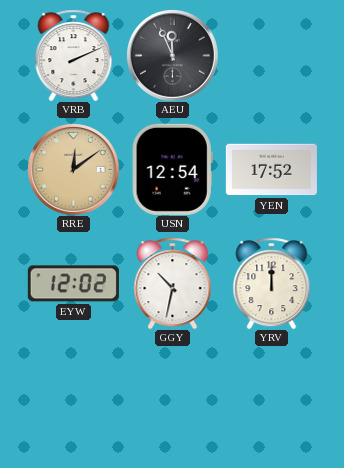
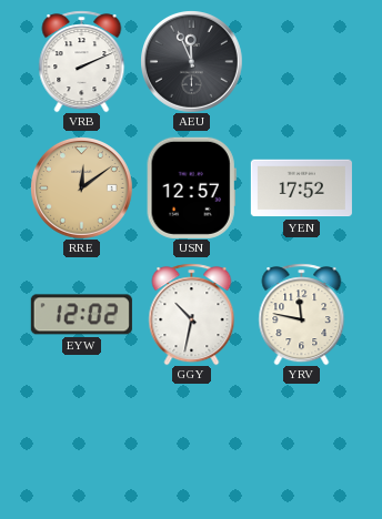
USN: 12:54 -> 12:57 (191, 187)
YRV: 12:00 -> 11:47 (302, 314)
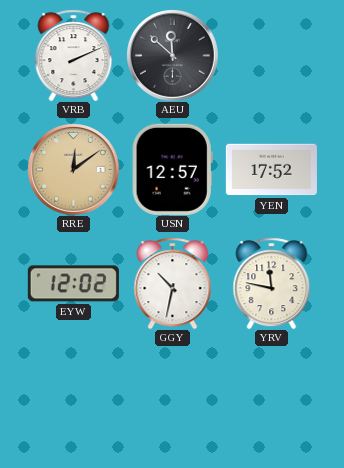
AEU: 11:56 -> 11:52 (173, 56)
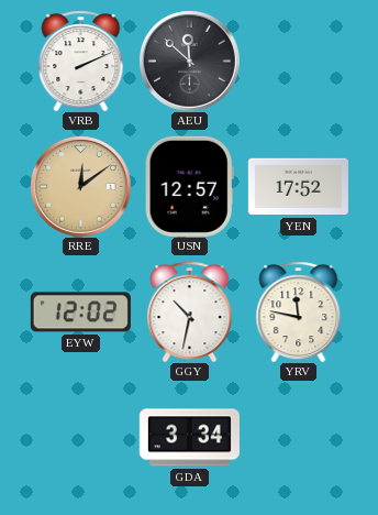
GDA: none -> 3:34 (189, 438)
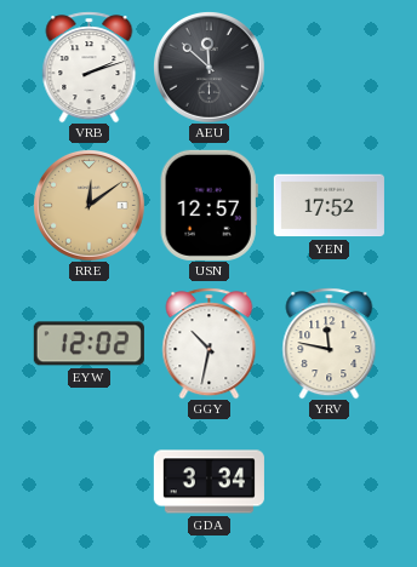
VRB: 2:11 -> 2:12 (90, 67)
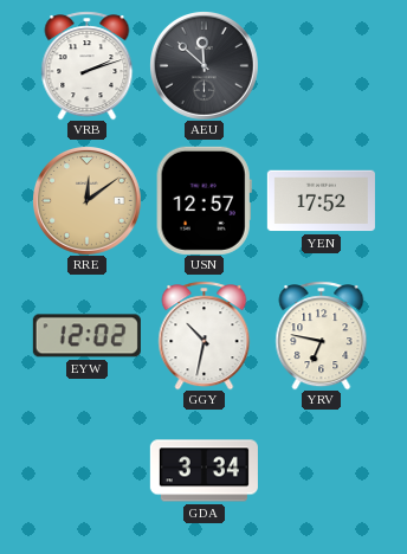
YRV: 11:47 -> 6:47 (322, 335)
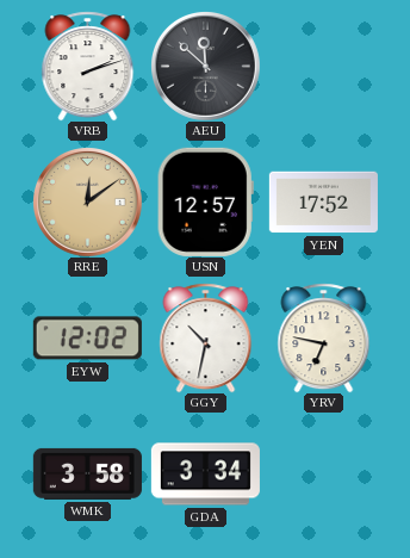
WMK: none -> 3:58 (87, 473)
